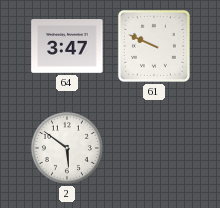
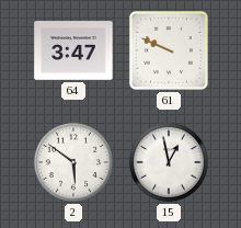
15: none -> 12:58 (169, 162)
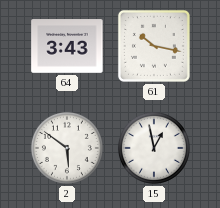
64: 3:47 -> 3:43 (67, 46)
61: 9:49 -> 10:17 (154, 46)
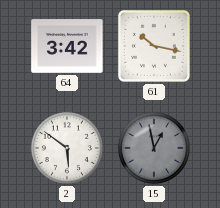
64: 3:43 -> 3:42 (67, 46)
15 dial: white -> grey (154, 148)
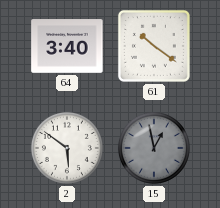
64: 3:42 -> 3:40 (67, 46)
61: 10:17 -> 10:21 (154, 46)
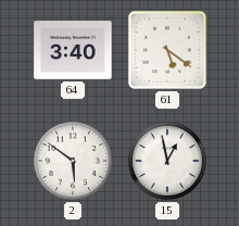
61: 10:21 -> 5:21 (167, 50)
15 dial: grey -> white (167, 161)
